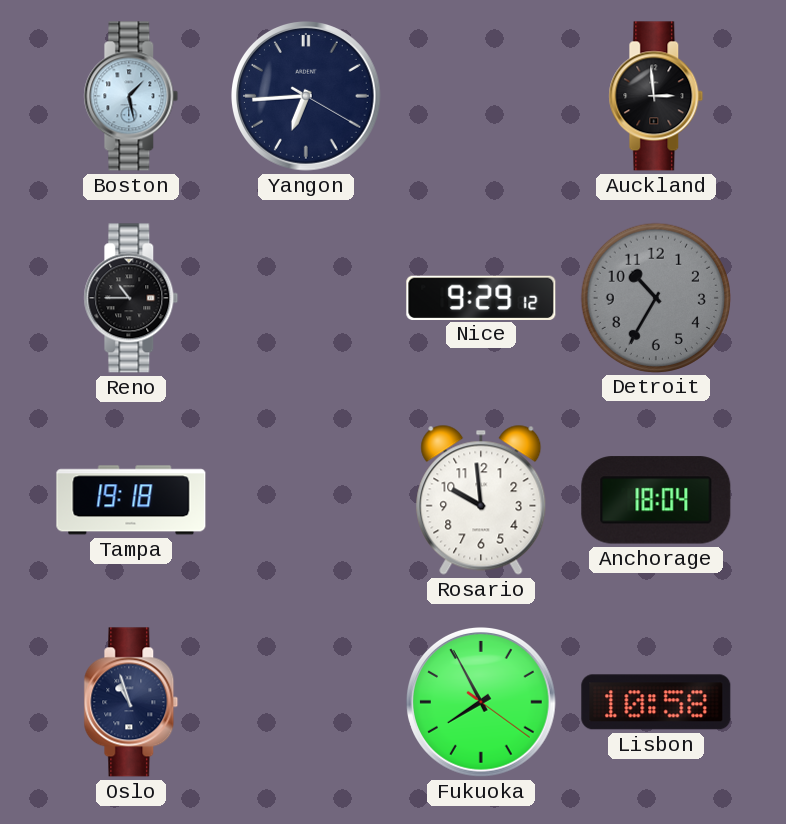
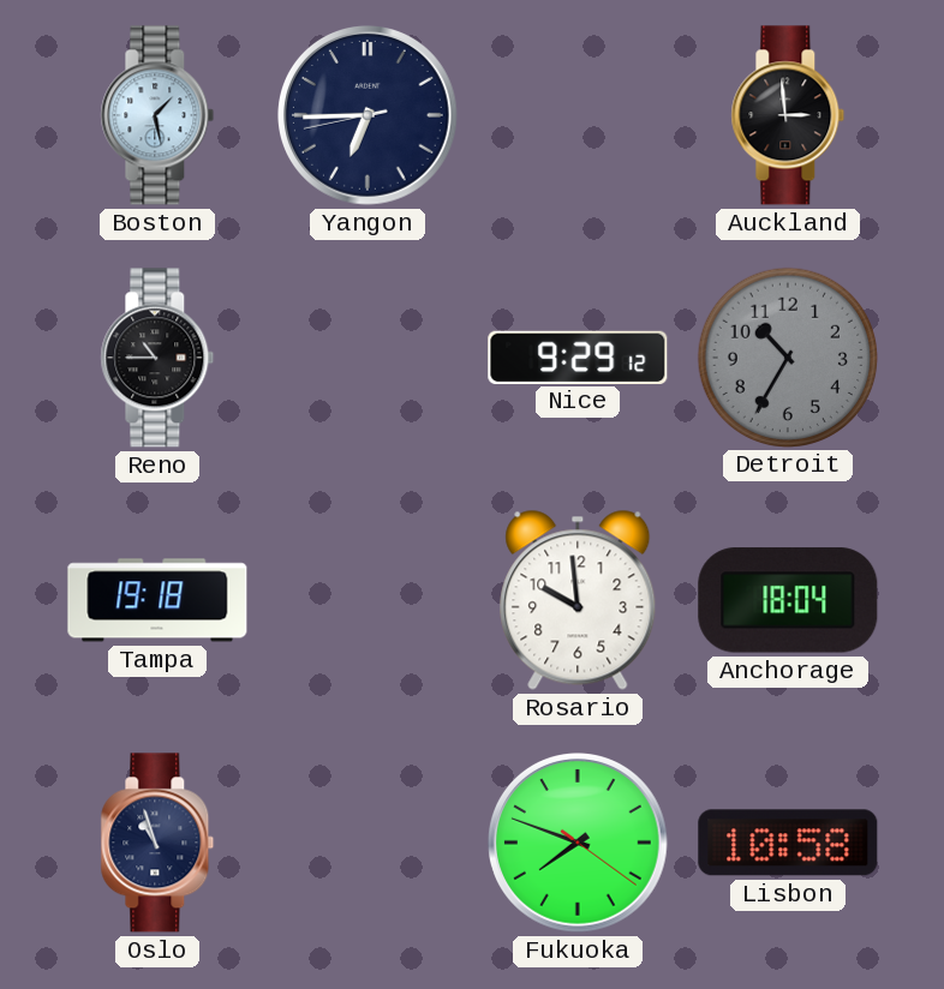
Yangon: 6:44:20 -> 6:44:43 (369, 116)
Fukuoka: 7:55 -> 7:48 (579, 844)
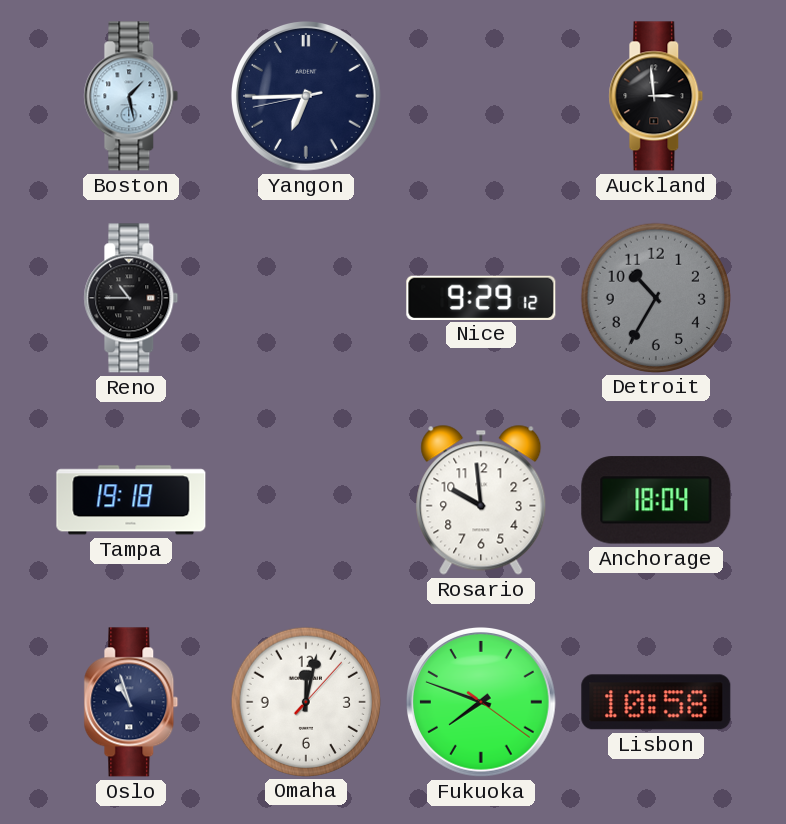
Omaha: none -> 12:02 (305, 701)
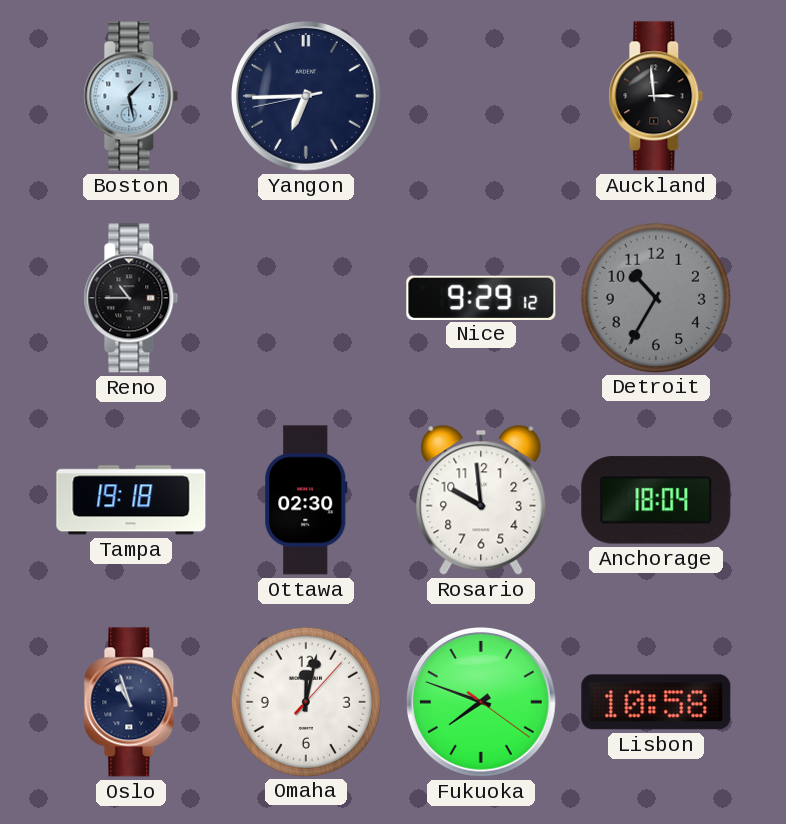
Ottawa: none -> 02:30 (306, 500)
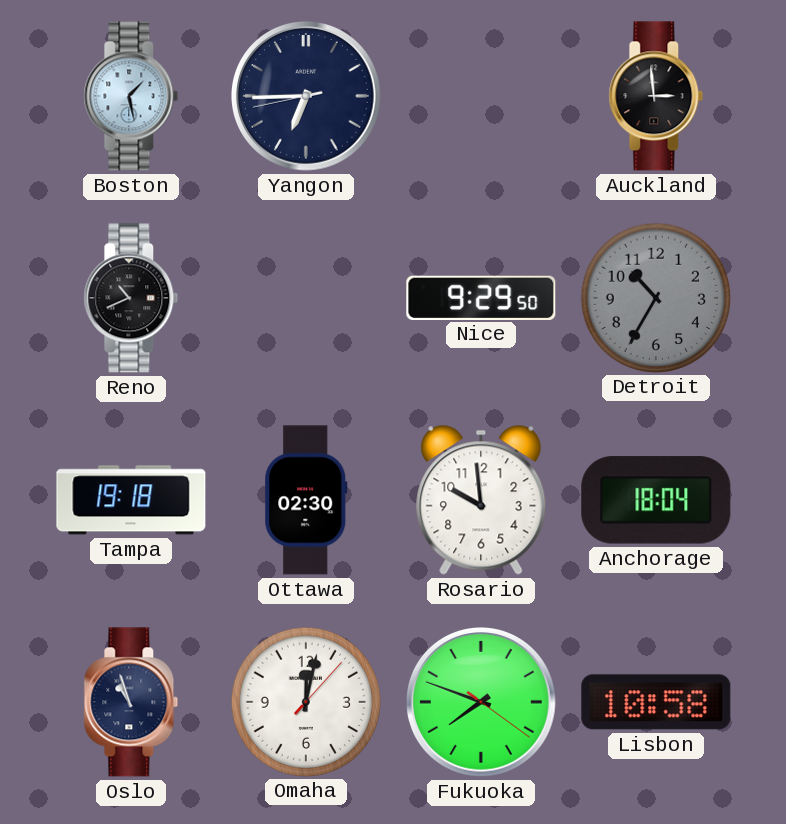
Reno: 10:45 -> 10:41 (131, 298)
Nice: 9:29:12 -> 9:29:50 (481, 297)
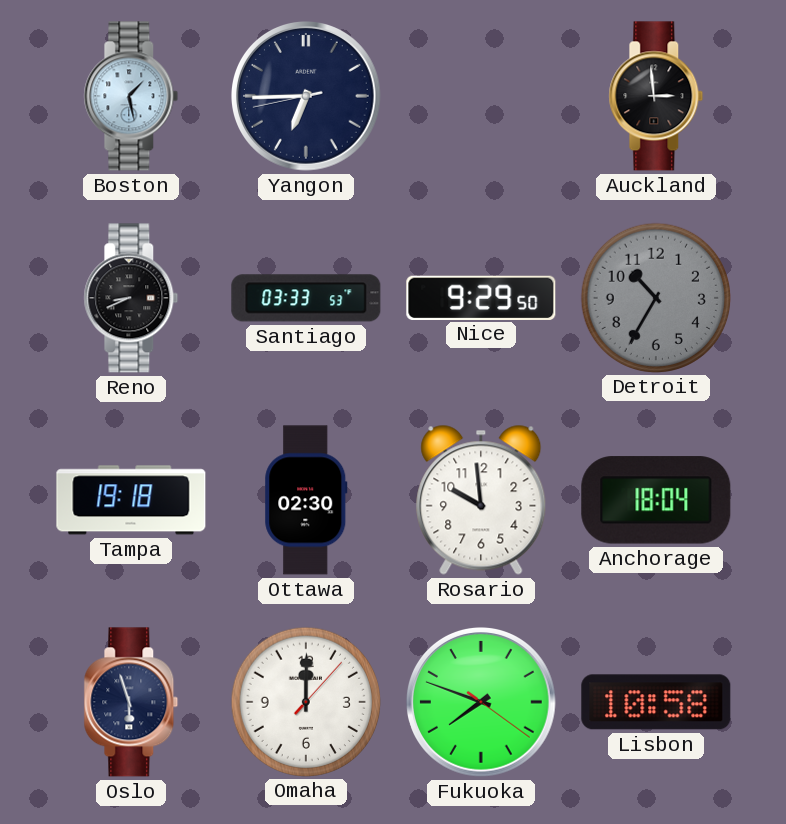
Reno: 10:41 -> 8:41 (131, 298)
Santiago: none -> 03:33 (306, 298)
Oslo: 10:57 -> 5:57 (131, 702)
Omaha: 12:02 -> 12:00 (305, 701)
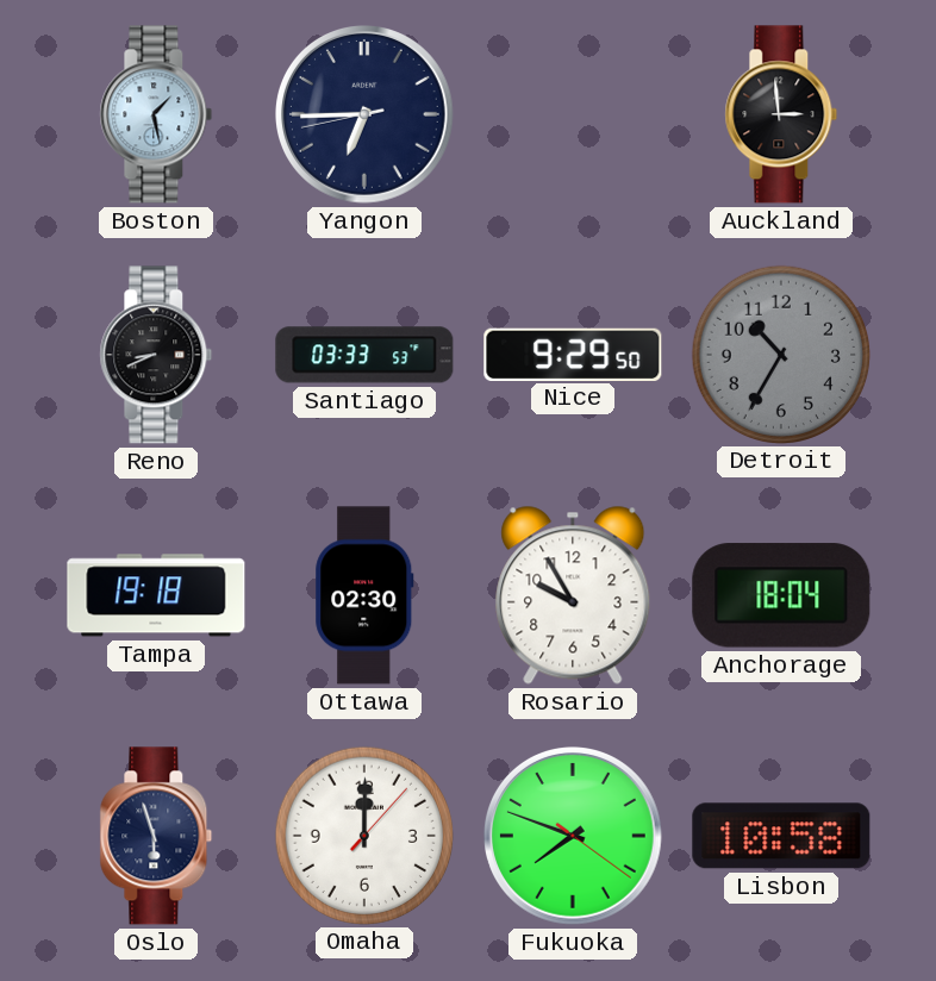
Rosario: 9:59 -> 9:55 (573, 595)
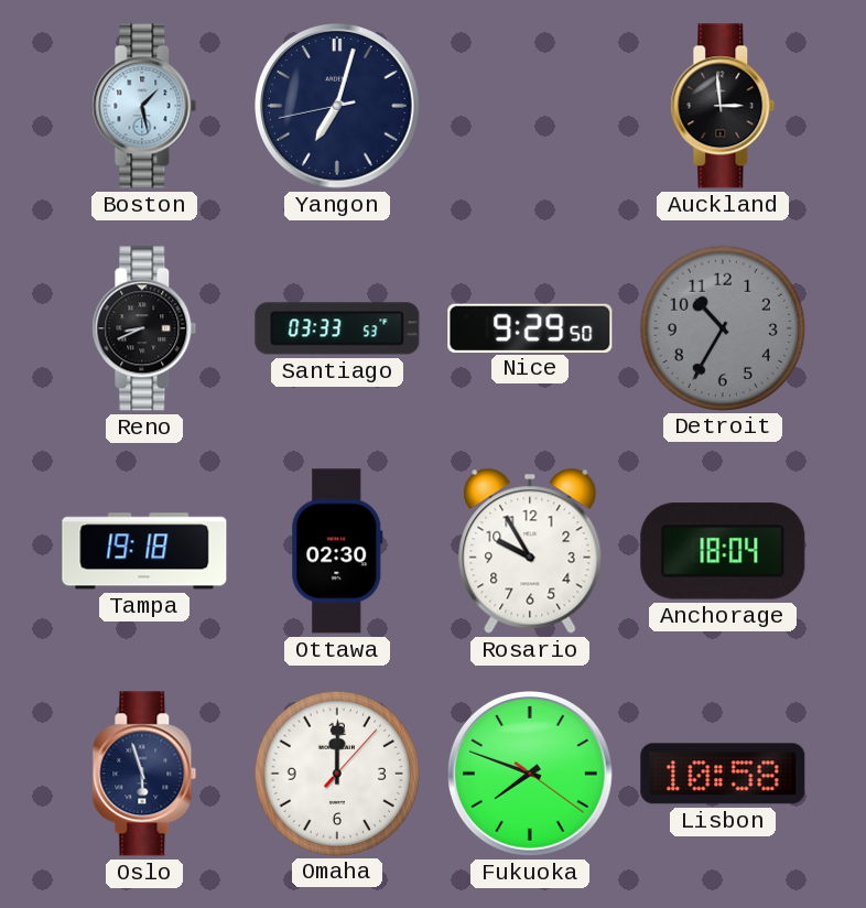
Yangon: 6:44 -> 7:02 (338, 107)
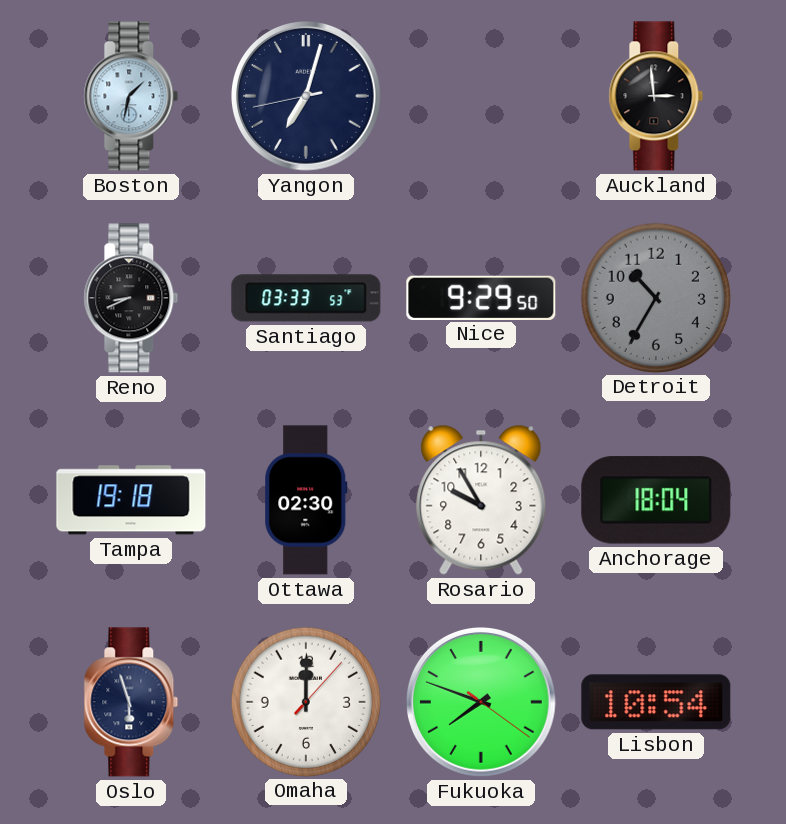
Boston: 1:28 -> 1:32 (131, 96)
Lisbon: 10:58 -> 10:54 (656, 702)
